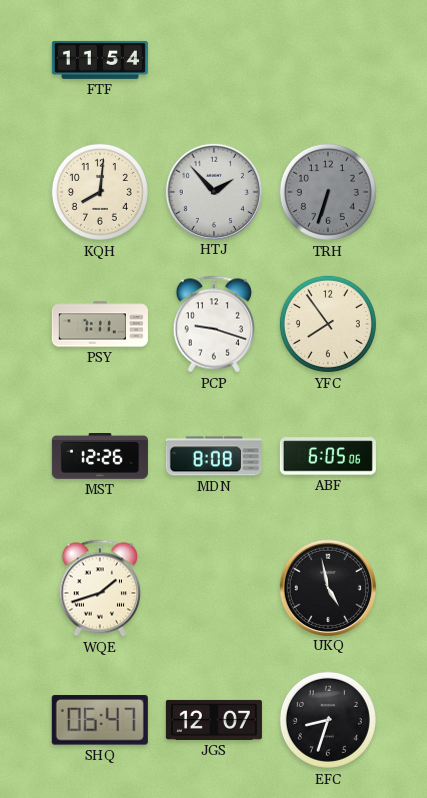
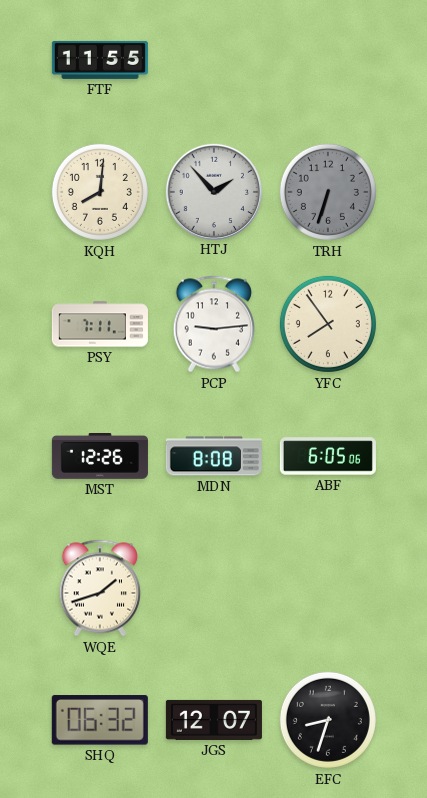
FTF: 11:54 -> 11:55 (100, 60)
PCP: 9:18 -> 9:14 (213, 324)
UKQ: 4:58 -> none (327, 587)
SHQ: 06:47 -> 06:32 (100, 720)
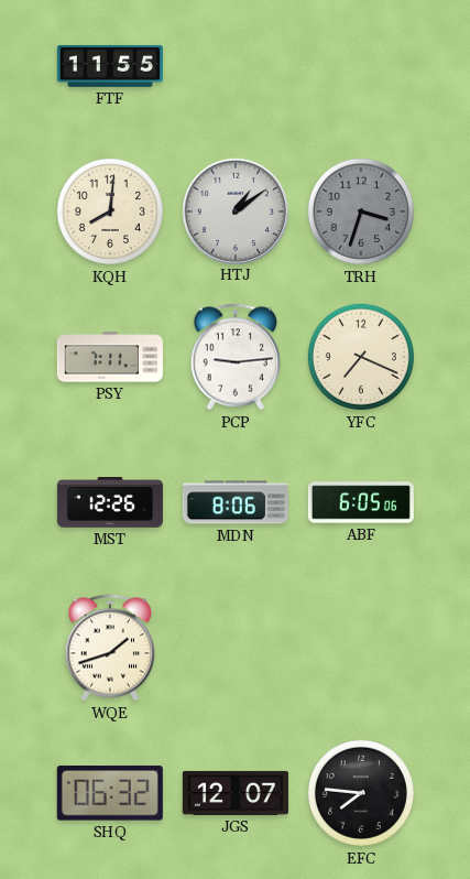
HTJ: 1:53 -> 1:09 (234, 210)
TRH: 6:33 -> 3:33 (361, 211)
YFC: 7:54 -> 7:19 (361, 357)
MDN: 8:08 -> 8:06 (236, 502)
EFC: 8:33 -> 7:46 (361, 793)
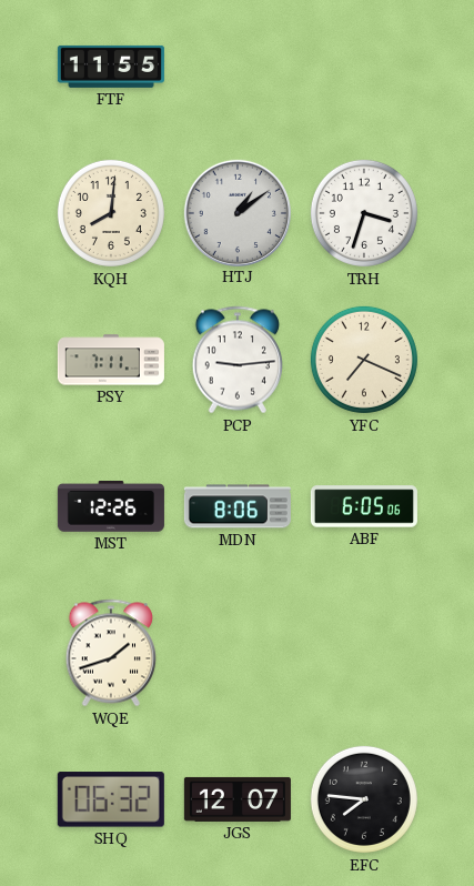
TRH dial: grey -> white (364, 213)
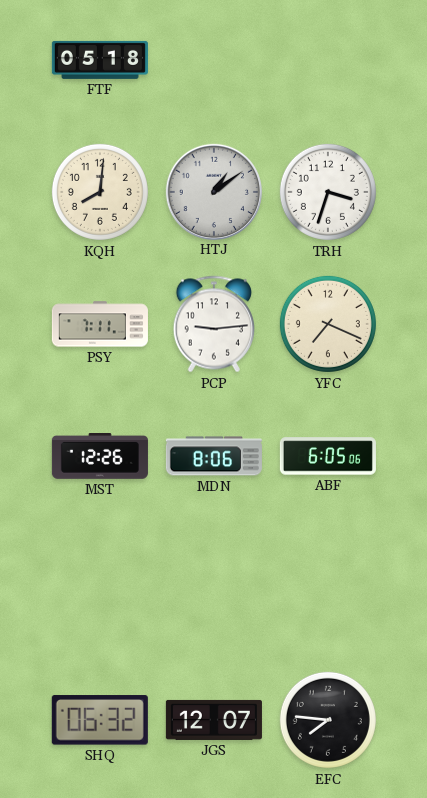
FTF: 11:55 -> 05:18 (100, 60)
WQE: 1:42 -> none (110, 653)
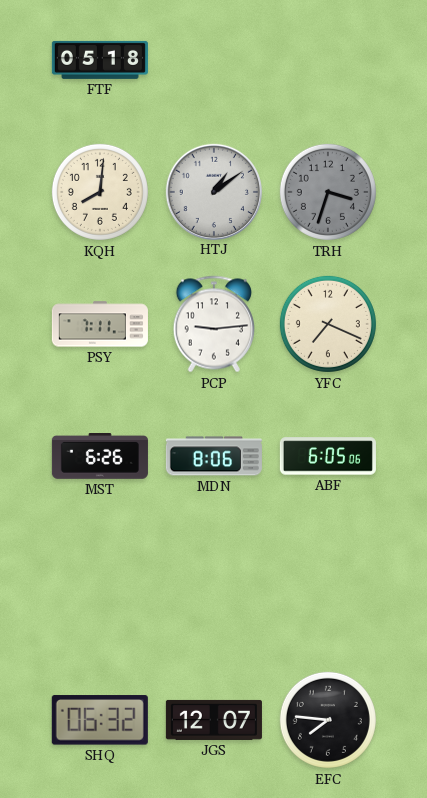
TRH dial: white -> grey (328, 192)
MST: 12:26 -> 6:26 (100, 457)
